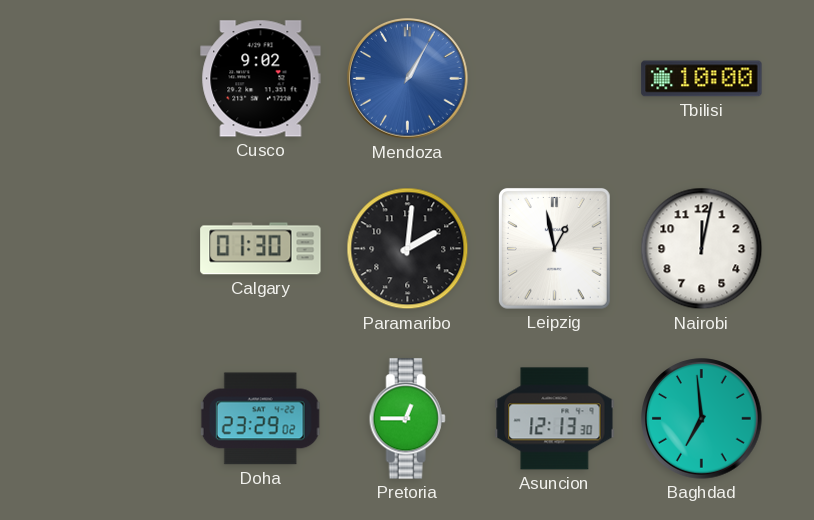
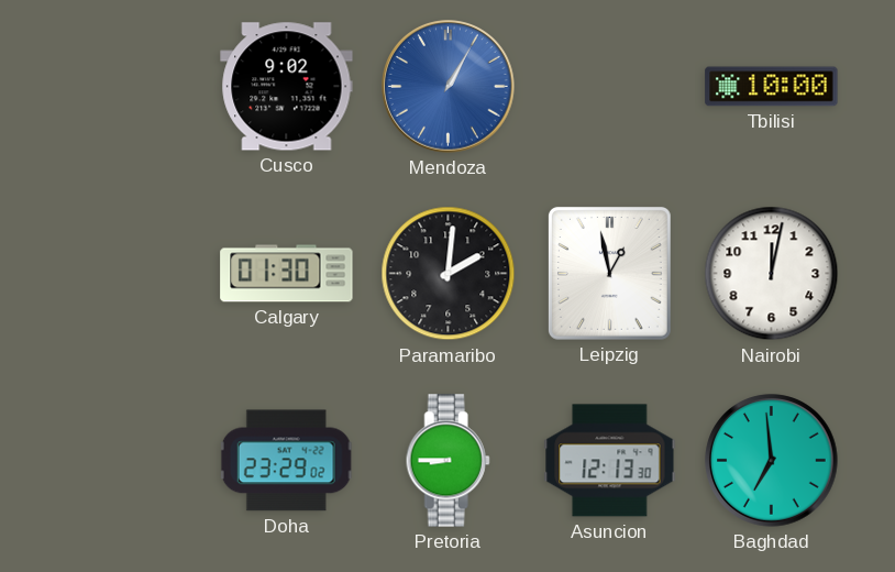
Pretoria: 12:45 -> 8:45 (448, 461)
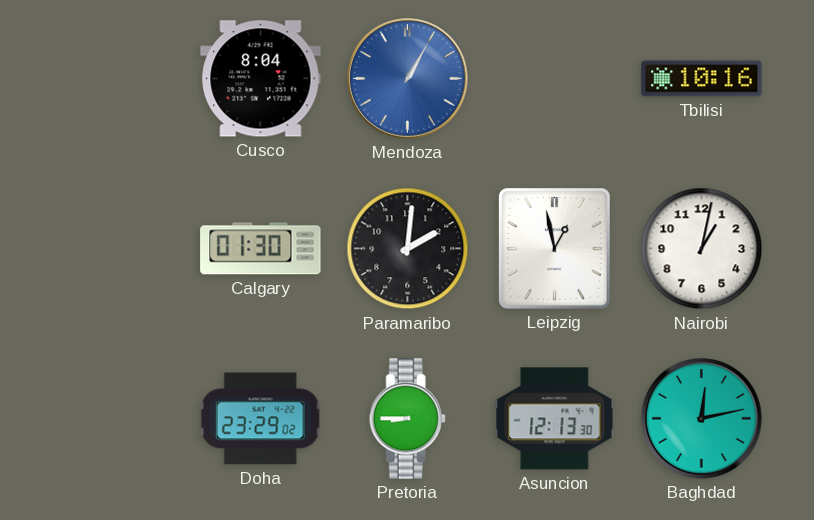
Cusco: 9:02 -> 8:04 (261, 79)
Tbilisi: 10:00 -> 10:16 (702, 79)
Nairobi: 12:02 -> 1:02 (702, 249)
Baghdad: 6:59 -> 12:13 (702, 419)
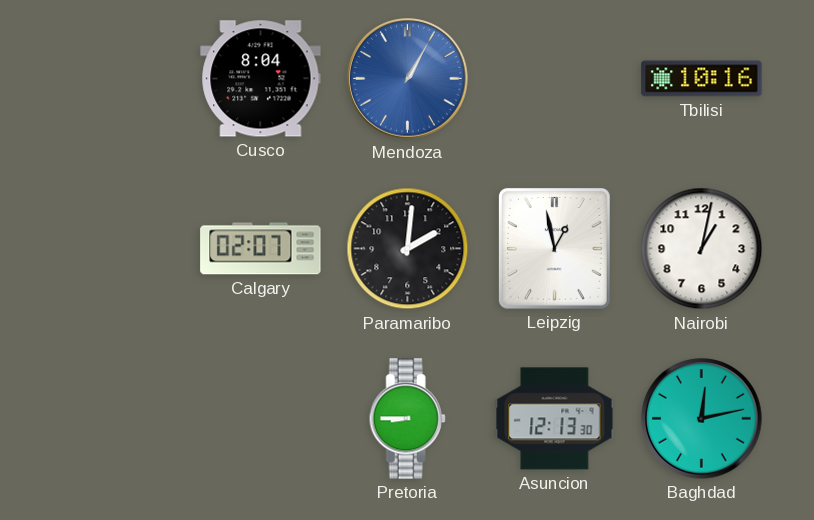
Calgary: 01:30 -> 02:07 (261, 249)
Doha: 23:29 -> none (261, 419)
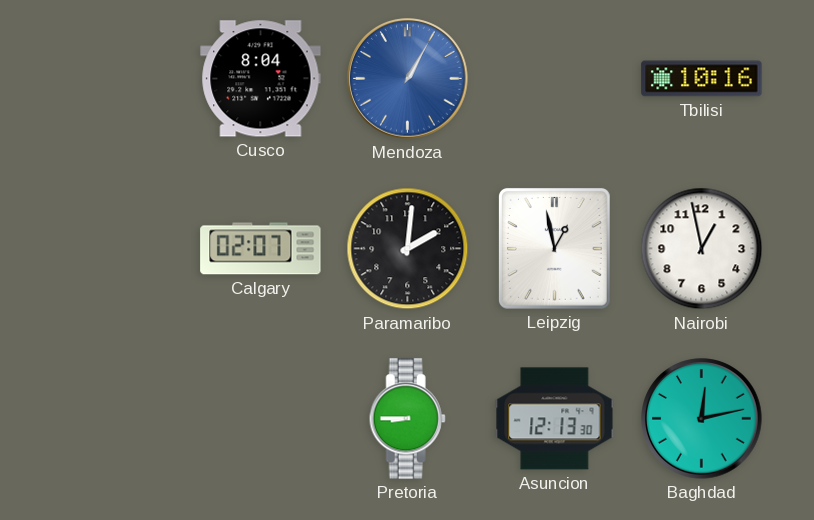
Nairobi: 1:02 -> 12:58 (702, 249)
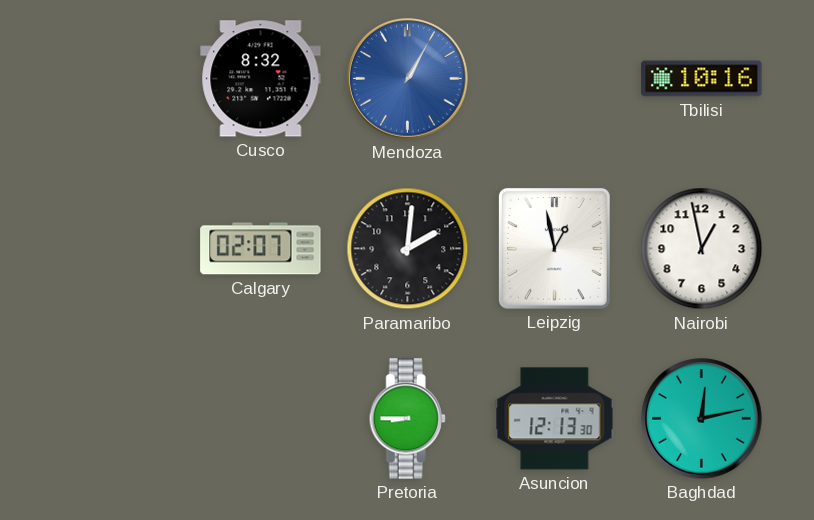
Cusco: 8:04 -> 8:32 (261, 79)
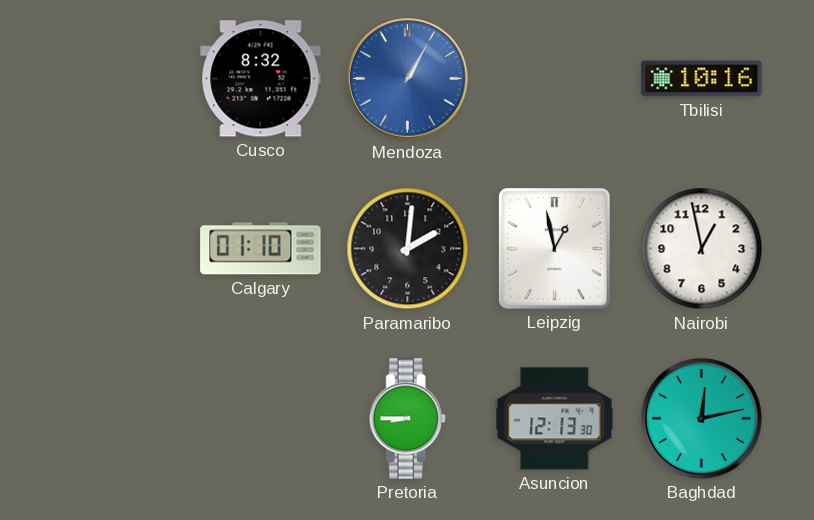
Calgary: 02:07 -> 01:10 (261, 249)
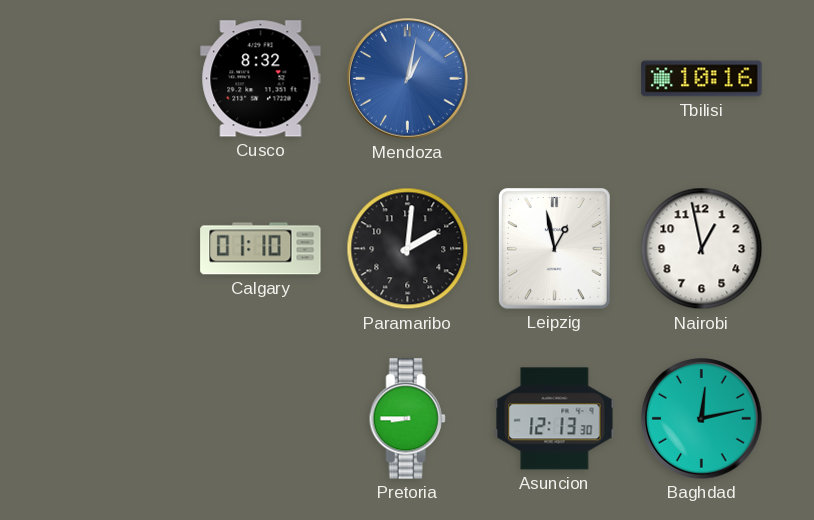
Mendoza: 1:05 -> 1:02 (408, 79)
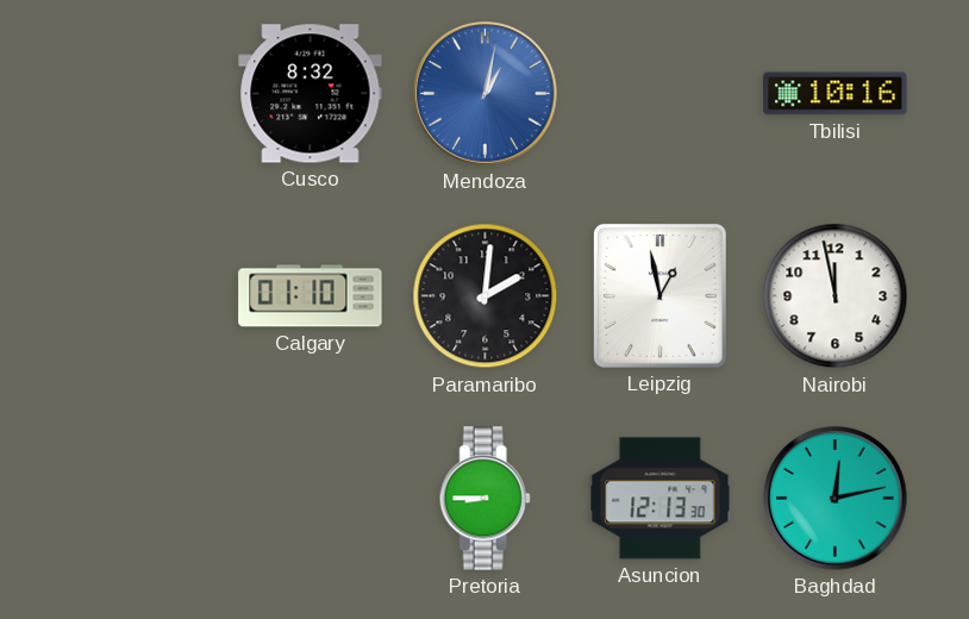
Nairobi: 12:58 -> 11:58 (836, 296)
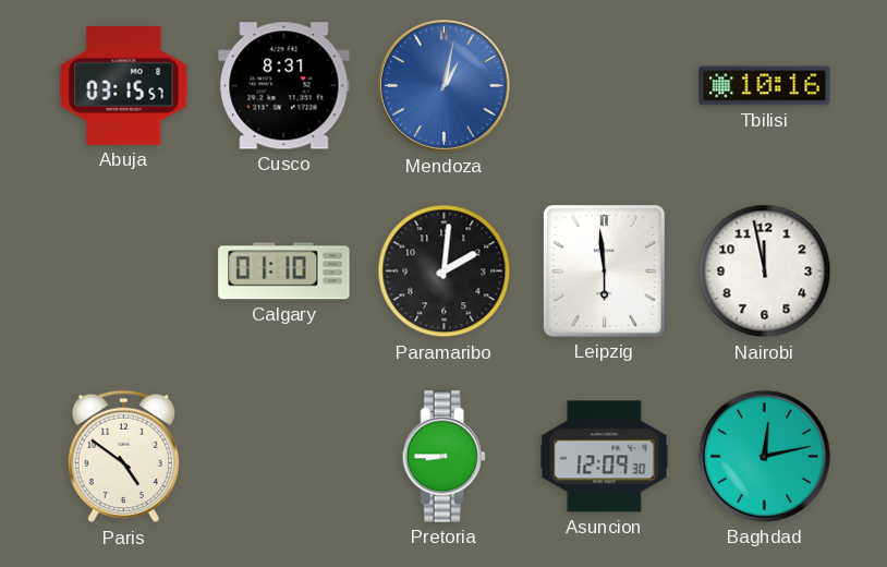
Abuja: none -> 03:15 (124, 85)
Cusco: 8:32 -> 8:31 (284, 86)
Leipzig: 12:58 -> 5:59 (604, 272)
Paris: none -> 4:51 (123, 457)
Asuncion: 12:13 -> 12:09 (605, 457)
